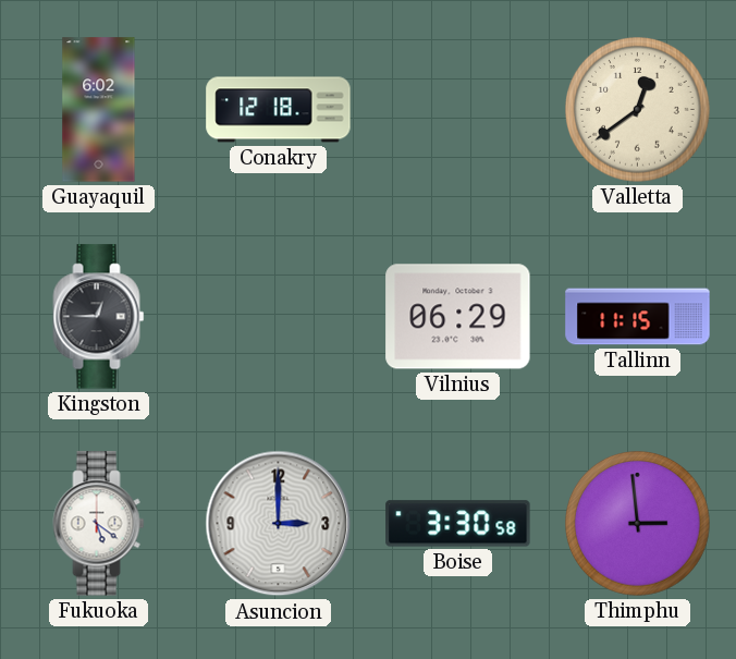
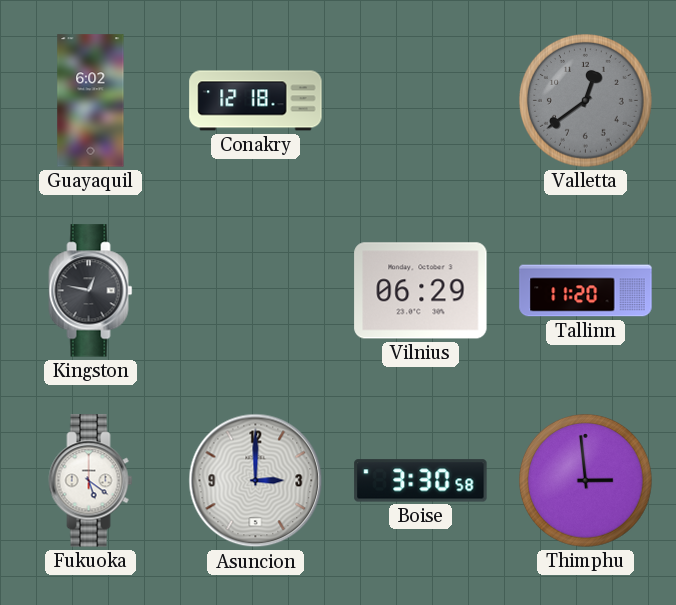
Valletta dial: cream -> grey (586, 101)
Kingston: 12:45 -> 12:47 (91, 291)
Tallinn: 11:15 -> 11:20 (586, 291)
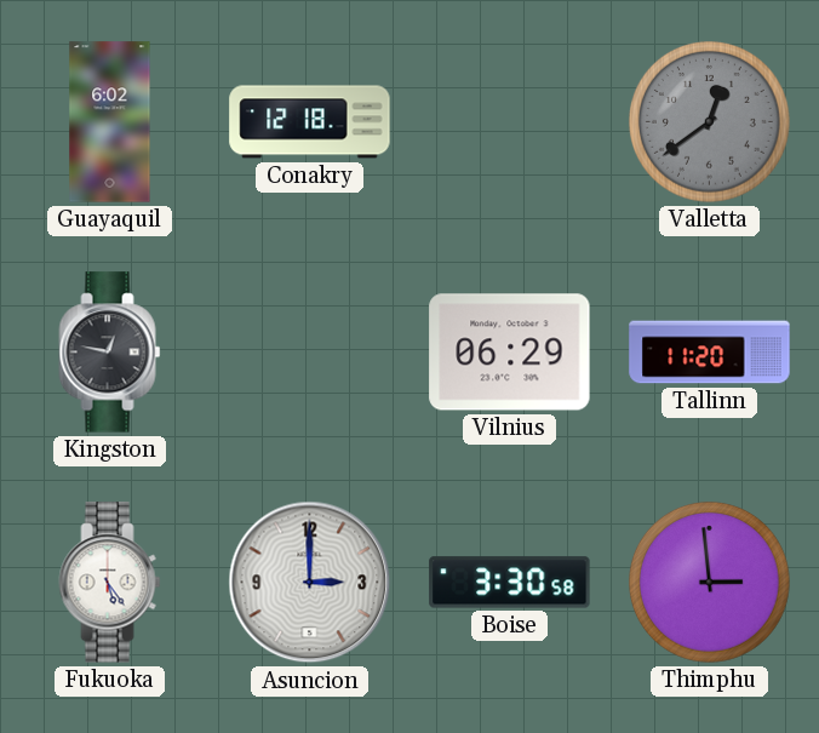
Fukuoka: 5:21 -> 5:24 (110, 583)
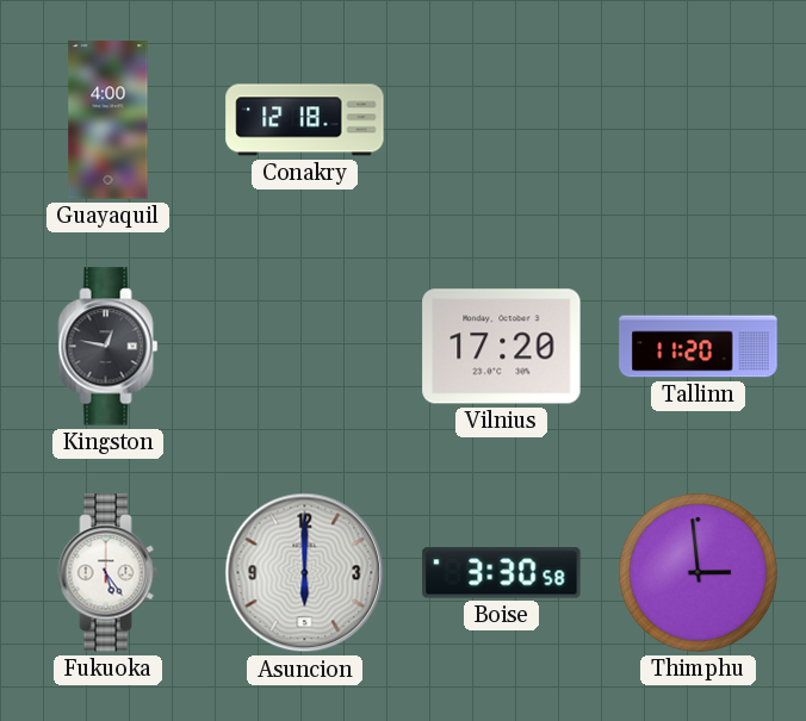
Guayaquil: 6:02 -> 4:00 (108, 120)
Valletta: 12:39 -> none (710, 122)
Vilnius: 06:29 -> 17:20 (502, 347)
Asuncion: 3:00 -> 6:00 (305, 573)
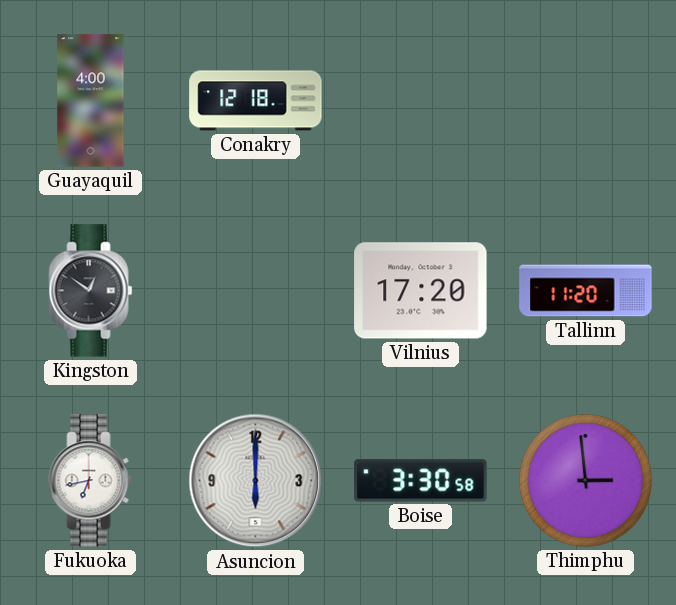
Kingston: 12:47 -> 12:51 (91, 291)
Fukuoka: 5:24 -> 6:43 (91, 481)
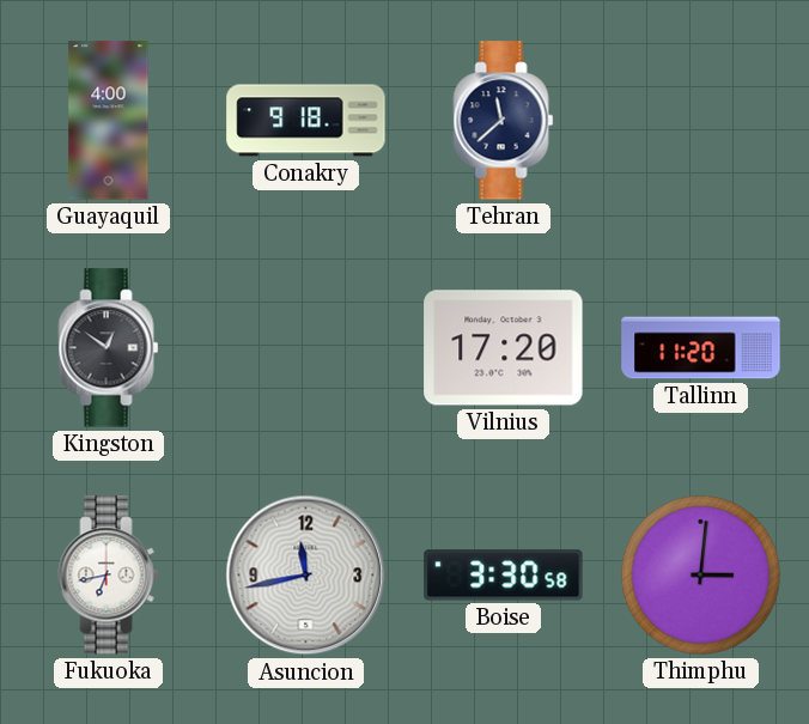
Conakry: 12:18 -> 9:18 (306, 121)
Tehran: none -> 11:38 (504, 121)
Asuncion: 6:00 -> 11:43 (306, 576)
Thimphu: 2:59 -> 3:01 (701, 576)
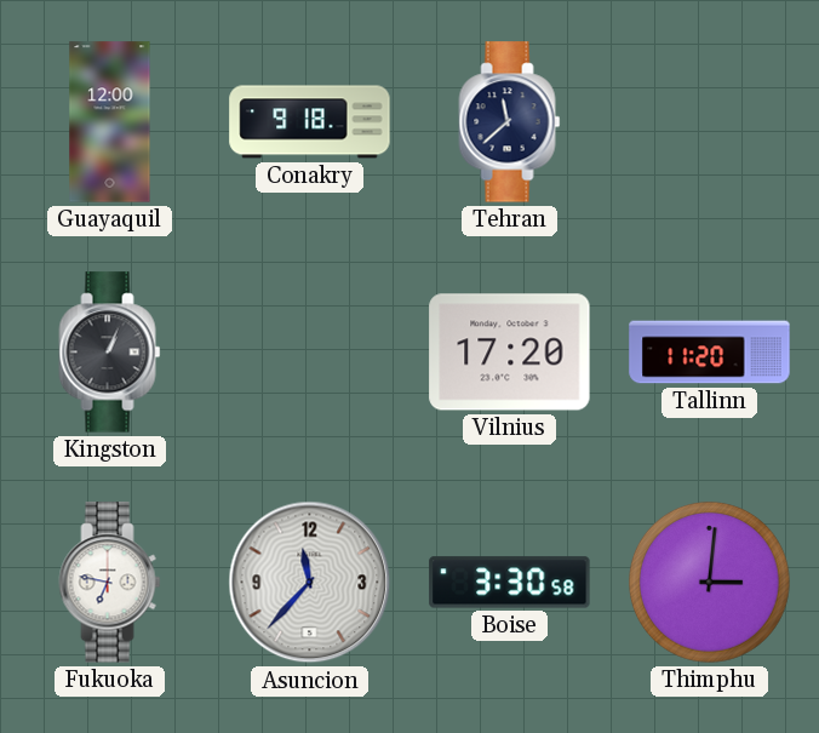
Guayaquil: 4:00 -> 12:00 (110, 122)
Kingston: 12:51 -> 1:04 (110, 353)
Fukuoka: 6:43 -> 6:47 (110, 583)
Asuncion: 11:43 -> 11:37 (310, 583)
